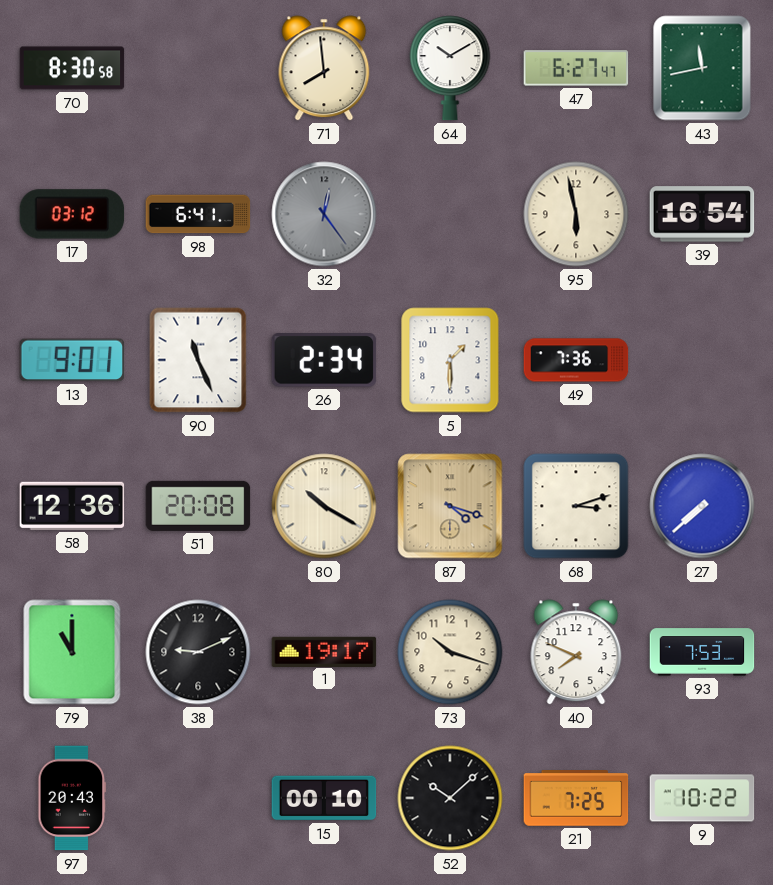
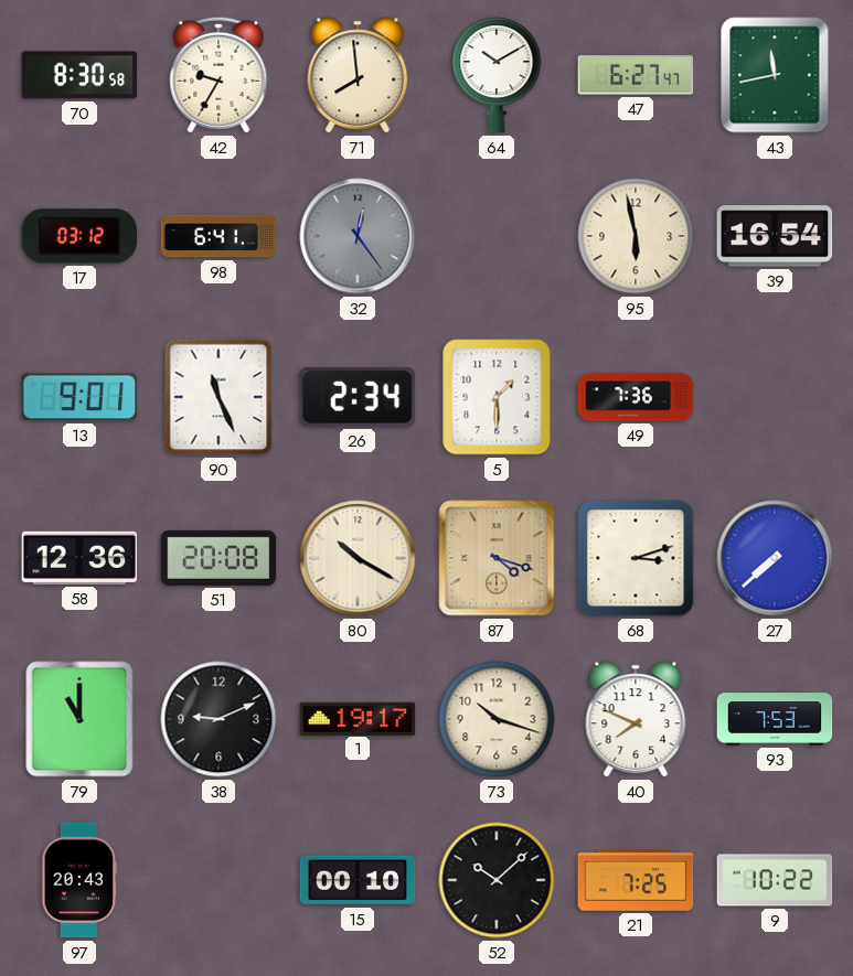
42: none -> 9:35 (218, 75)
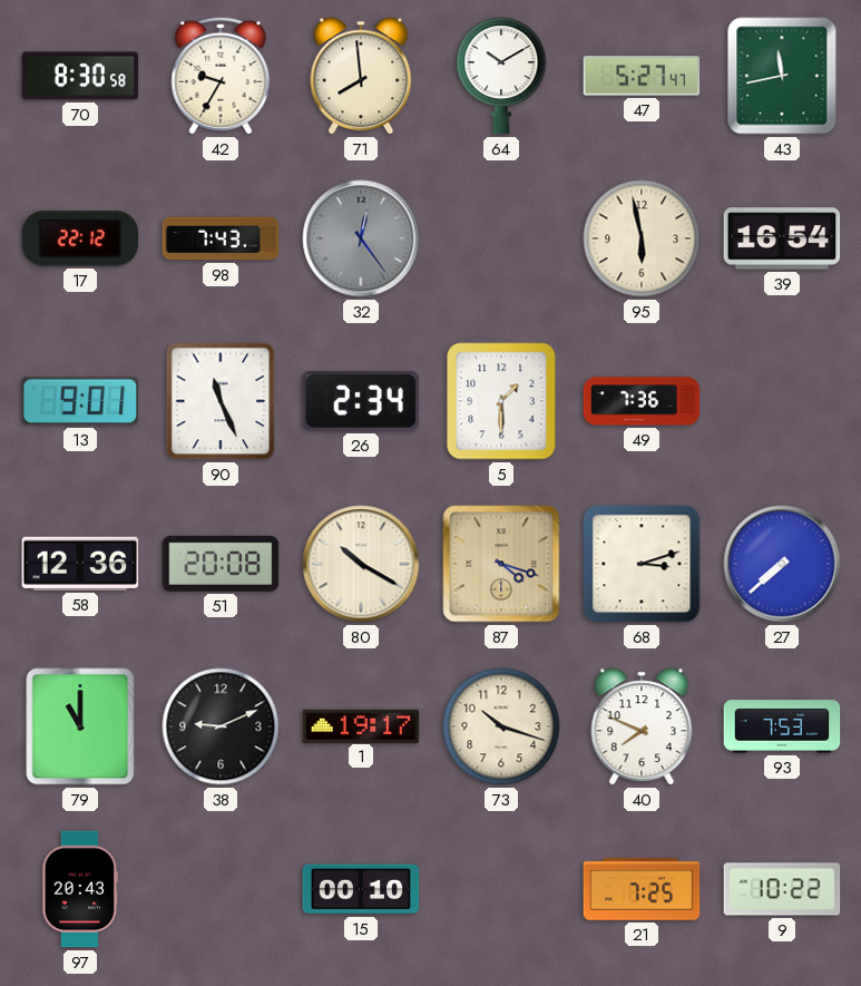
47: 6:27 -> 5:27 (642, 76)
17: 03:12 -> 22:12 (80, 238)
98: 6:41 -> 7:43 (221, 238)
52: 10:08 -> none (497, 880)
